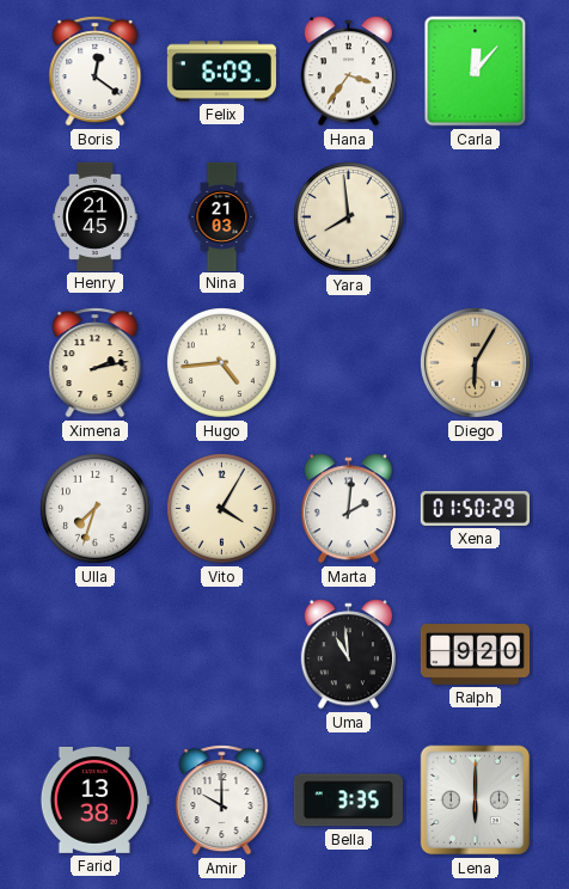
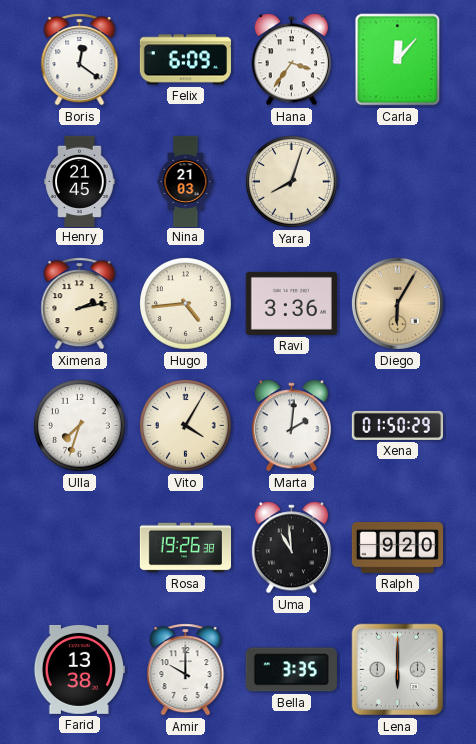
Yara: 7:59 -> 8:03 (292, 182)
Ravi: none -> 3:36 (291, 303)
Rosa: none -> 19:26 (185, 548)
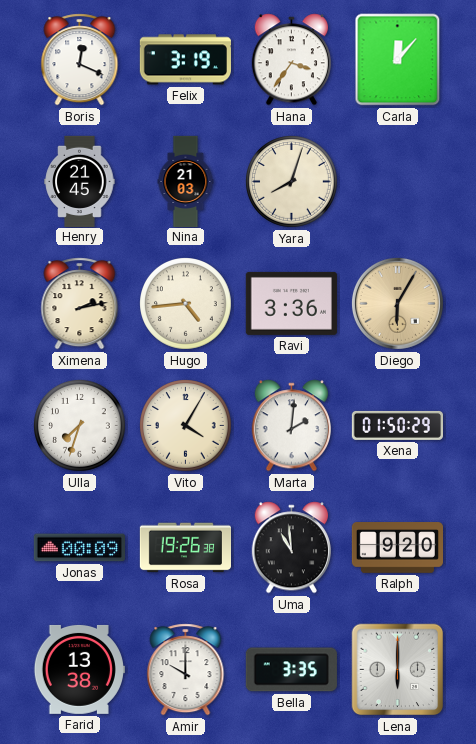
Boris: 12:21 -> 12:19 (80, 60)
Felix: 6:09 -> 3:19 (185, 60)
Jonas: none -> 00:09 (79, 548)
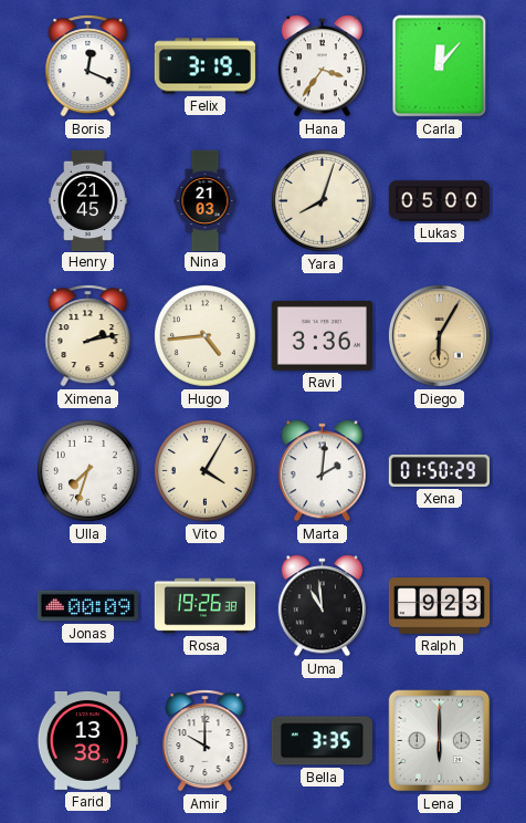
Lukas: none -> 05:00 (439, 201)
Ralph: 9:20 -> 9:23 (439, 606)
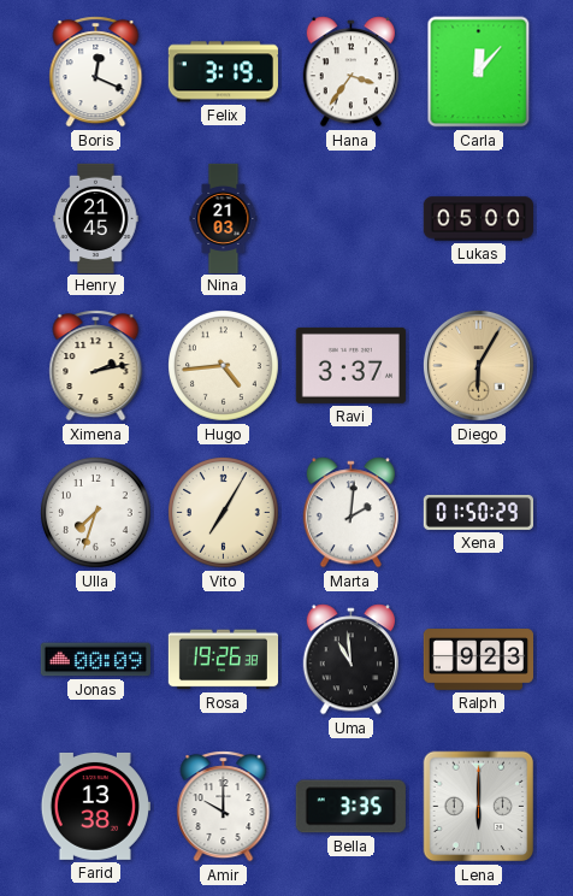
Yara: 8:03 -> none (323, 201)
Ravi: 3:36 -> 3:37 (350, 365)
Vito: 4:05 -> 7:05 (224, 513)
